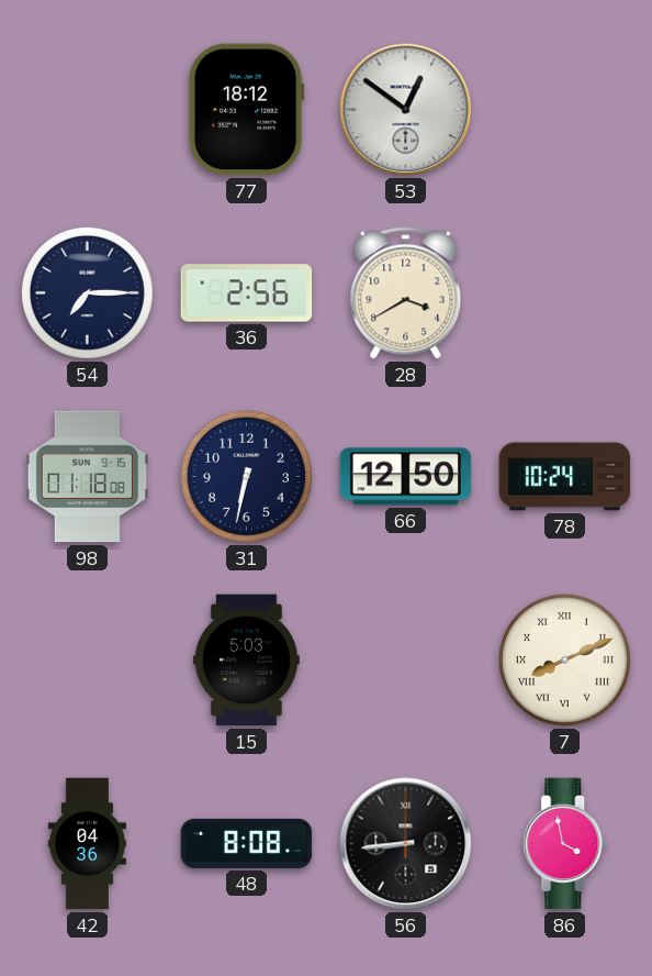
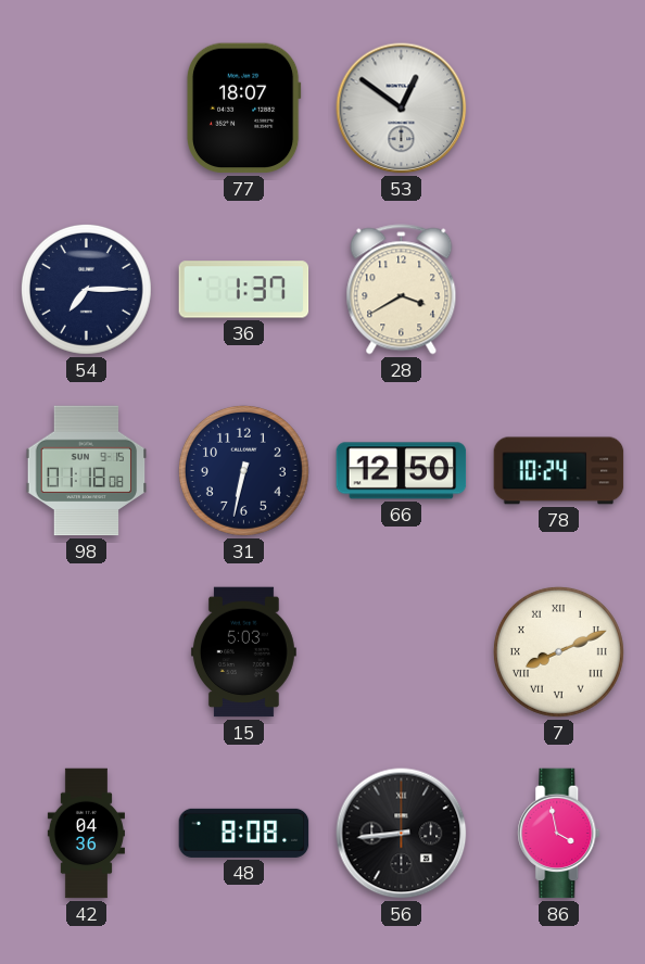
77: 18:12 -> 18:07 (243, 109)
36: 2:56 -> 1:37 (244, 290)
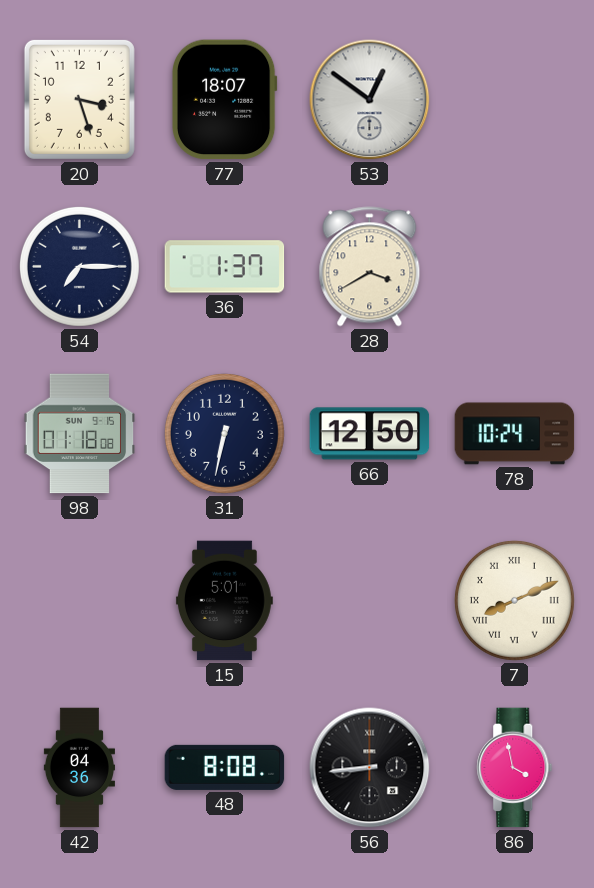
20: none -> 3:27 (79, 99)
15: 5:03 -> 5:01 (224, 601)
